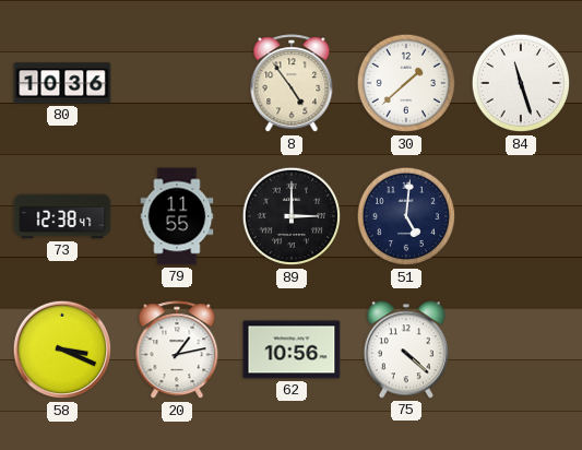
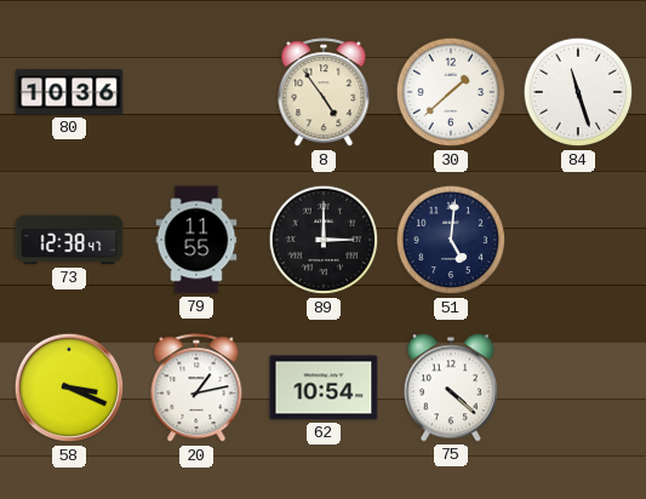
62: 10:56 -> 10:54 (324, 388)
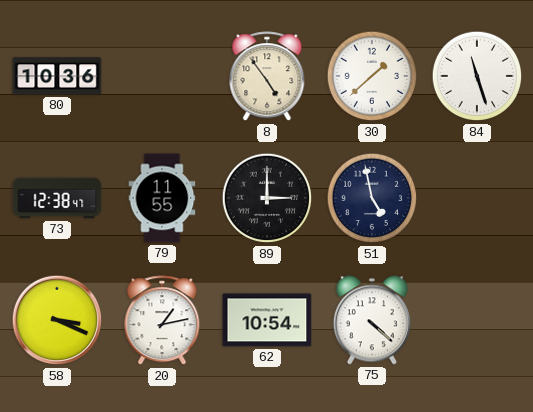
51: 5:01 -> 4:58 (372, 198)
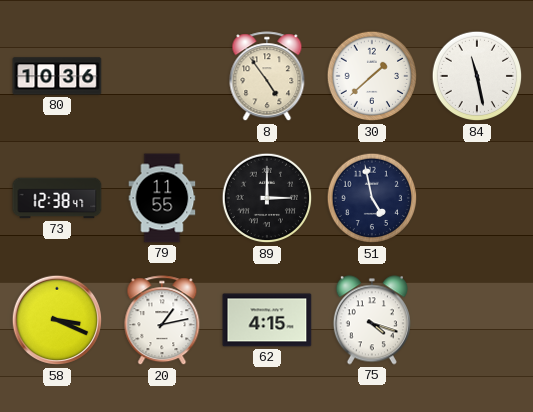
84: 11:27 -> 11:28 (477, 76)
62: 10:54 -> 4:15 (267, 320)
75: 4:22 -> 4:18 (372, 320)
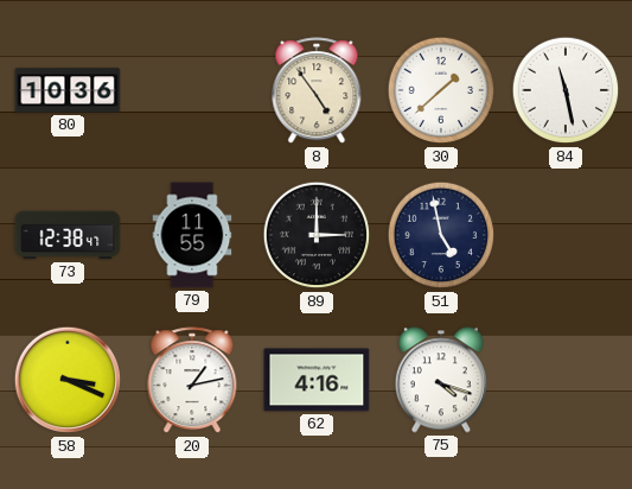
62: 4:15 -> 4:16 (317, 380)
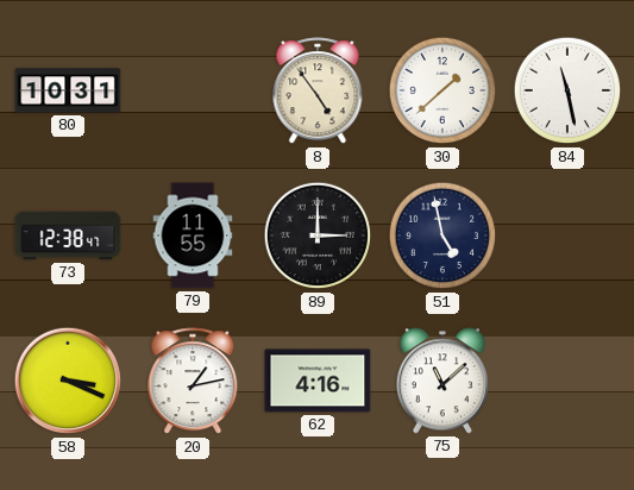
80: 10:36 -> 10:31 (68, 90)
75: 4:18 -> 11:08 (442, 381)
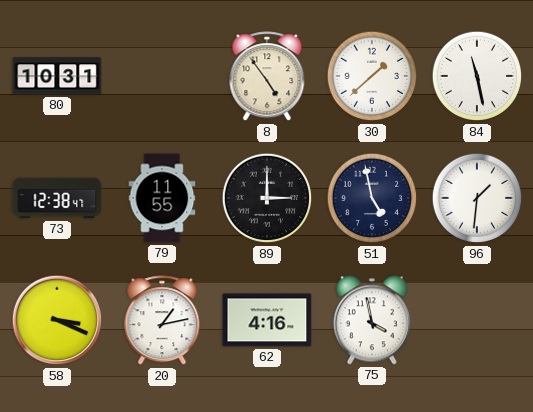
96: none -> 1:31 (477, 198)
75: 11:08 -> 3:58 (372, 320)
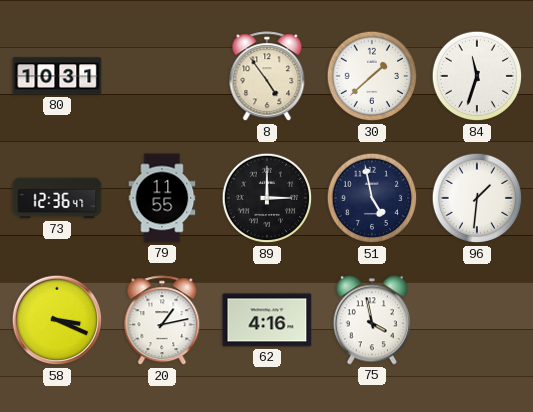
84: 11:28 -> 11:33 (477, 76)
73: 12:38 -> 12:36 (57, 198)
